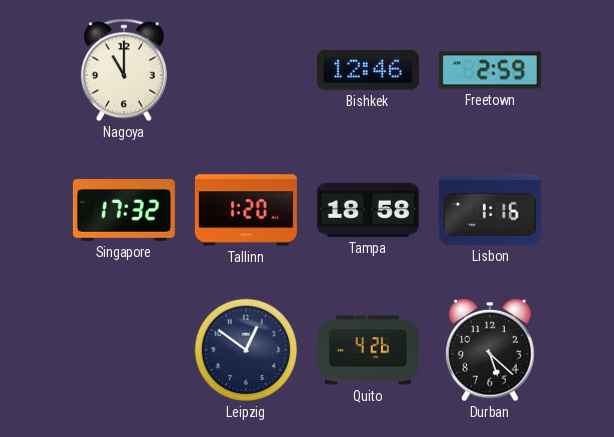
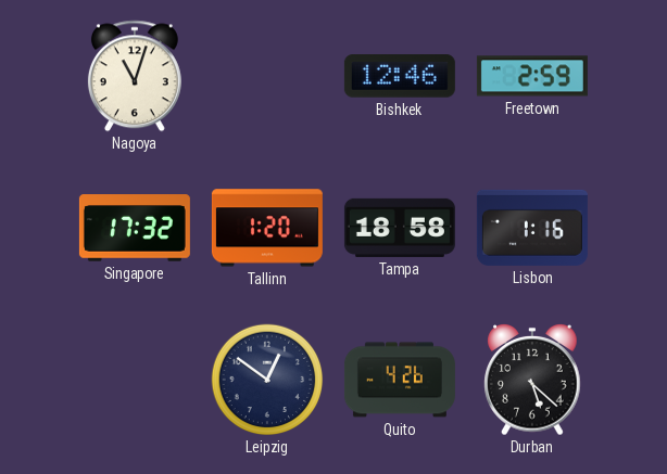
Nagoya: 11:00 -> 11:03 (135, 76)
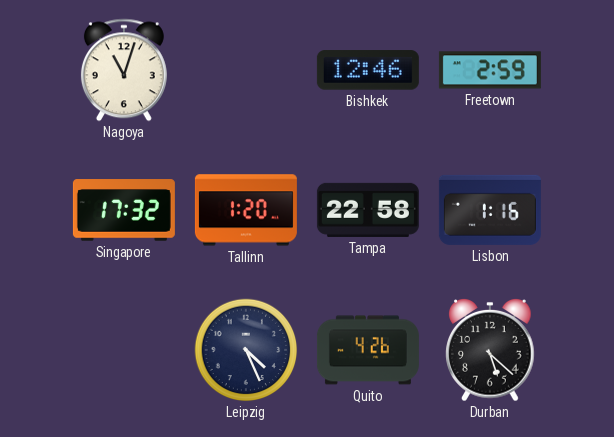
Tampa: 18:58 -> 22:58 (368, 210)
Leipzig: 12:51 -> 4:26 (246, 350)
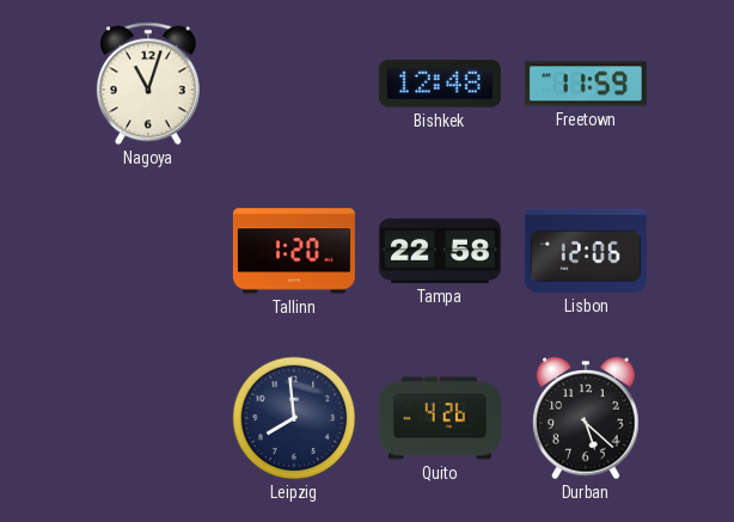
Bishkek: 12:46 -> 12:48 (440, 84)
Freetown: 2:59 -> 11:59 (586, 84)
Singapore: 17:32 -> none (124, 210)
Lisbon: 1:16 -> 12:06 (586, 251)
Leipzig: 4:26 -> 7:59 (294, 418)
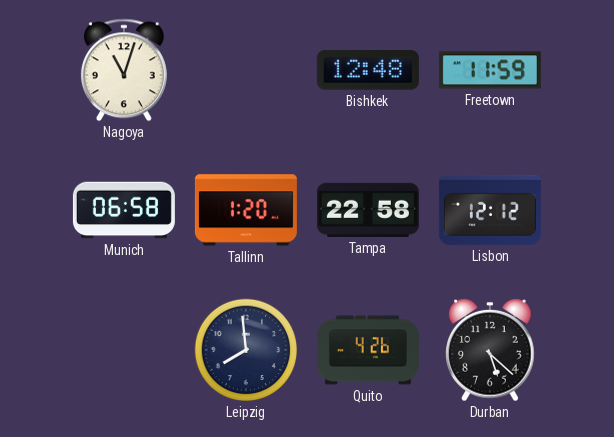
Munich: none -> 06:58 (124, 210)
Lisbon: 12:06 -> 12:12 (490, 210)
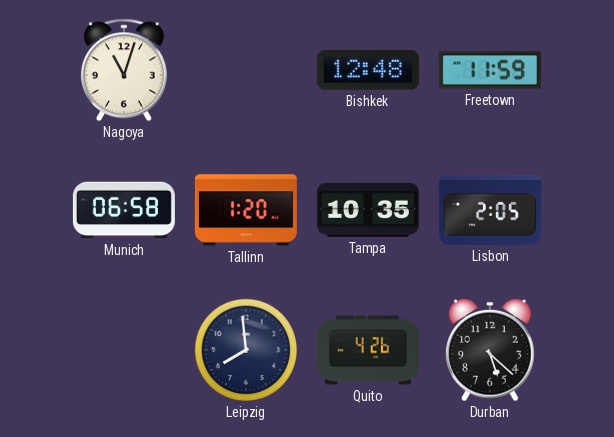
Tampa: 22:58 -> 10:35 (368, 210)
Lisbon: 12:12 -> 2:05 (490, 210)
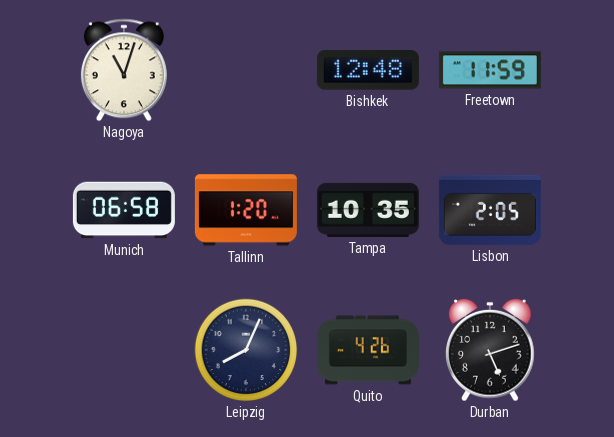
Leipzig: 7:59 -> 8:04 (246, 350)
Durban: 5:22 -> 5:12 (490, 351)
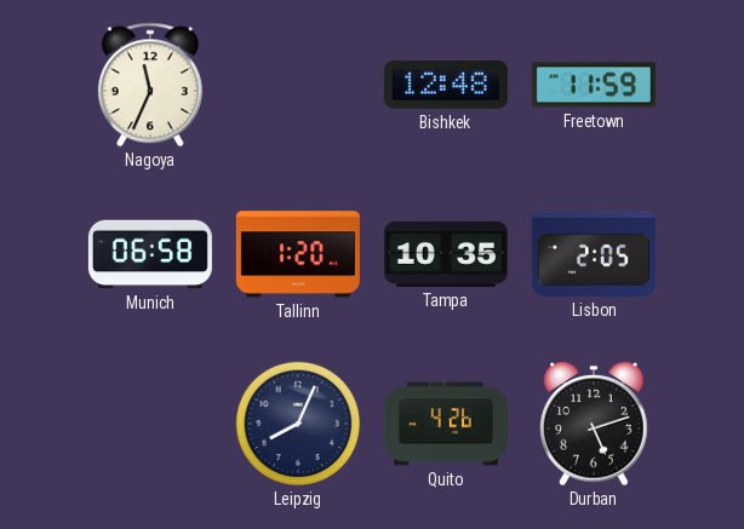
Nagoya: 11:03 -> 11:34 (150, 85)
